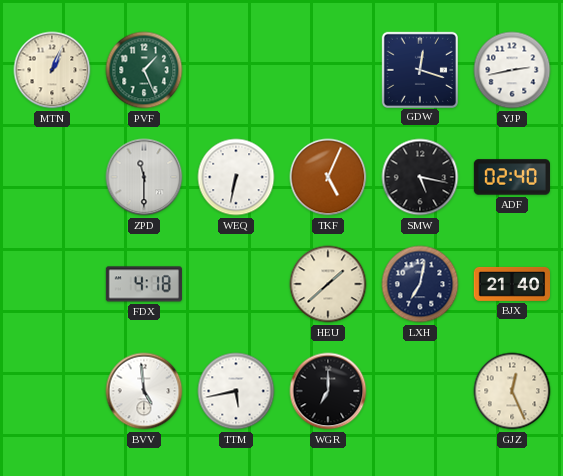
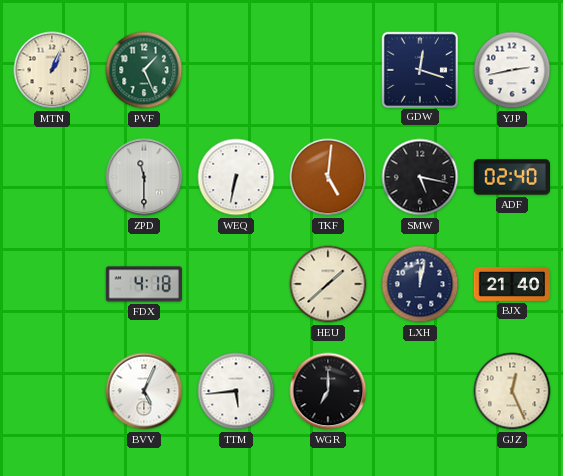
TKF: 5:04 -> 5:01 (328, 177)
LXH: 7:02 -> 12:02 (420, 284)
BVV: 4:59 -> 5:04 (144, 391)
TTM: 5:43 -> 5:44 (236, 391)
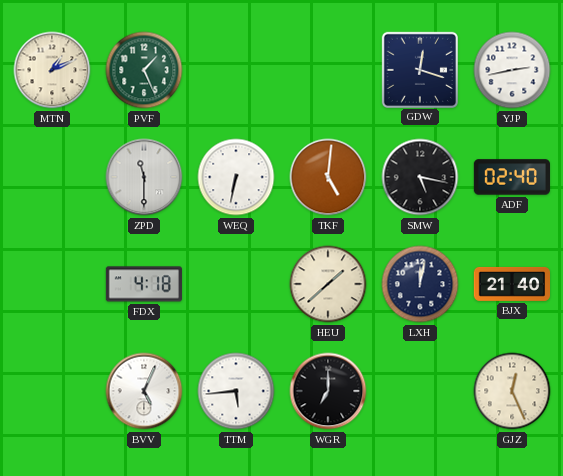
MTN: 1:04 -> 1:11 (52, 70)
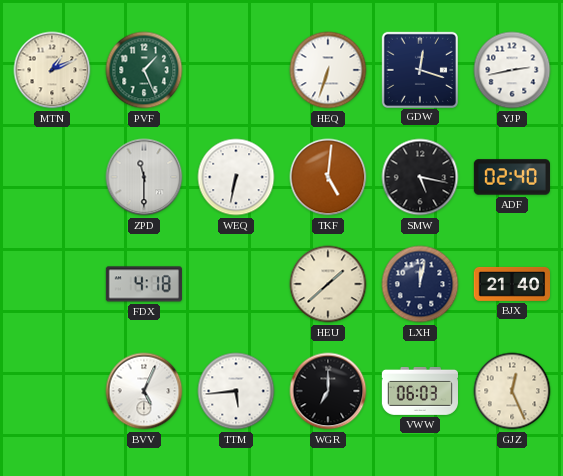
HEQ: none -> 6:33 (328, 70)
VWW: none -> 06:03 (419, 391)
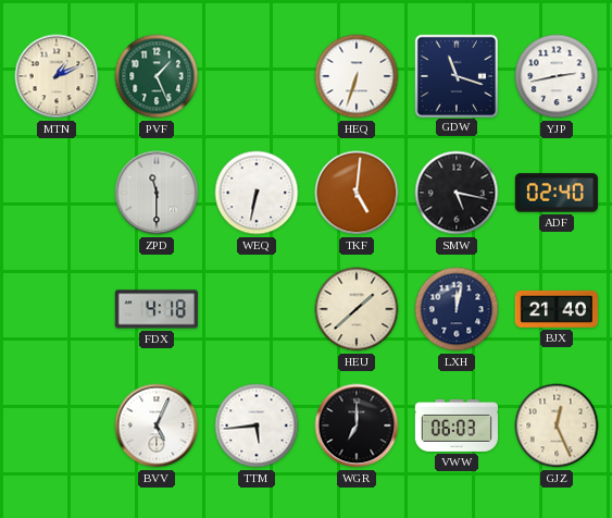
GDW: 12:18 -> 11:18 (455, 75)
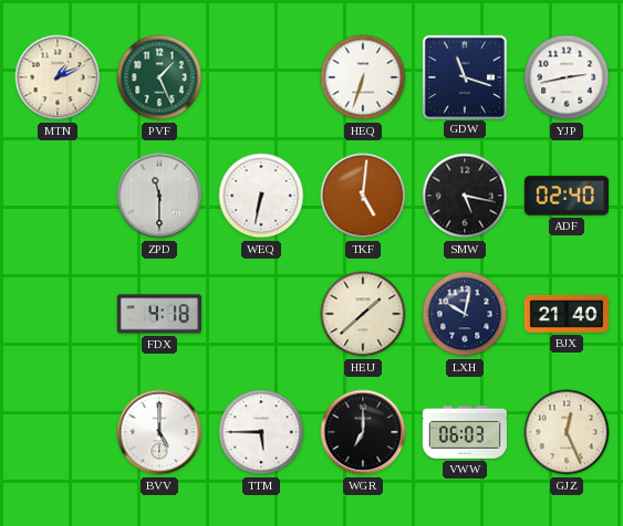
LXH: 12:02 -> 10:02 (465, 314)
BVV: 5:04 -> 5:00 (159, 432)
TTM: 5:44 -> 5:45 (261, 432)
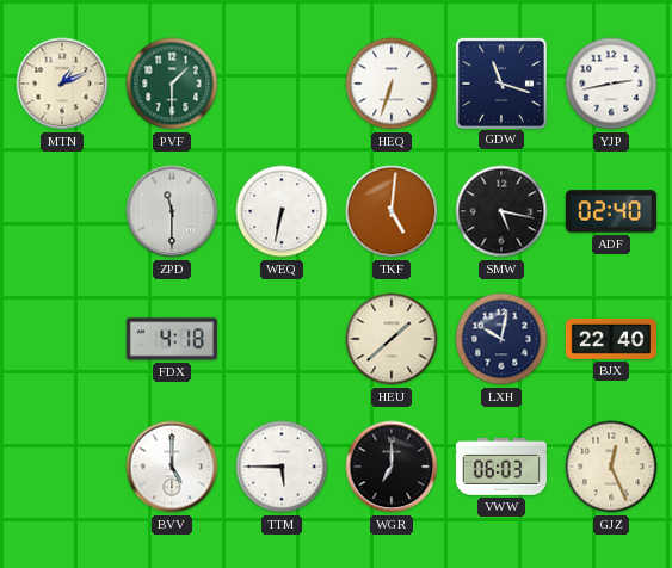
PVF: 1:26 -> 1:30 (172, 84)
BJX: 21:40 -> 22:40 (610, 339)
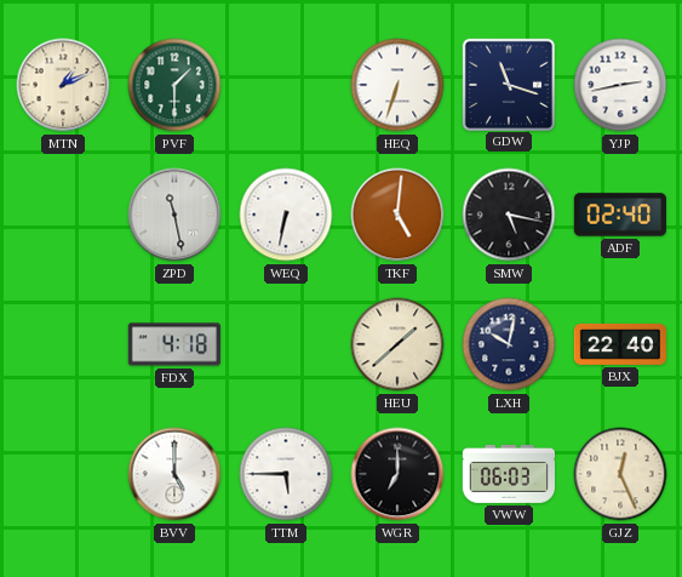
ZPD: 11:30 -> 11:28 (174, 215)
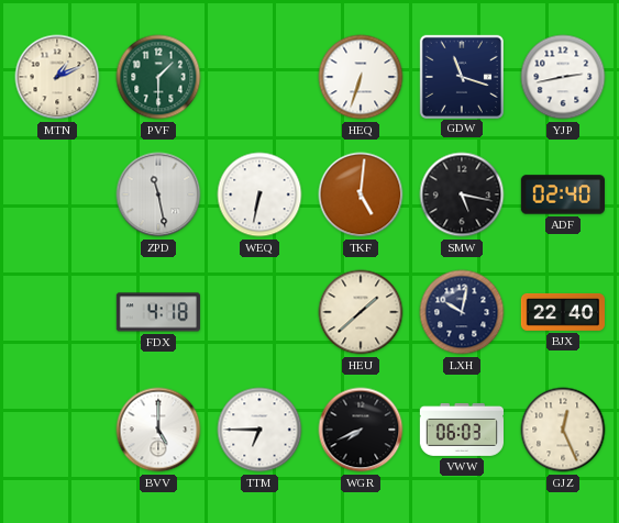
TTM: 5:45 -> 6:45 (259, 430)
WGR: 7:00 -> 7:41 (361, 430)
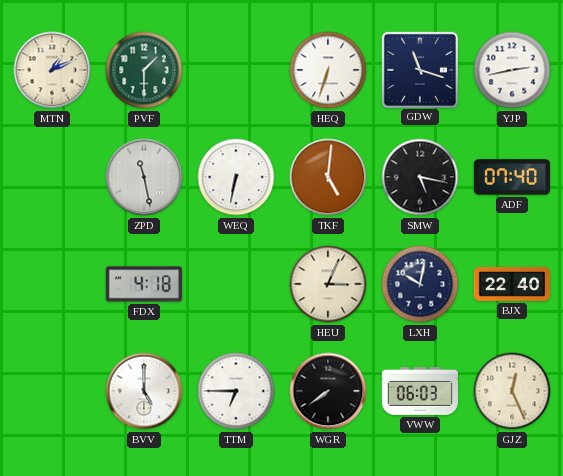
ADF: 02:40 -> 07:40 (511, 177)
HEU: 1:38 -> 3:04 (328, 284)
WGR: 7:41 -> 7:39 (328, 391)
